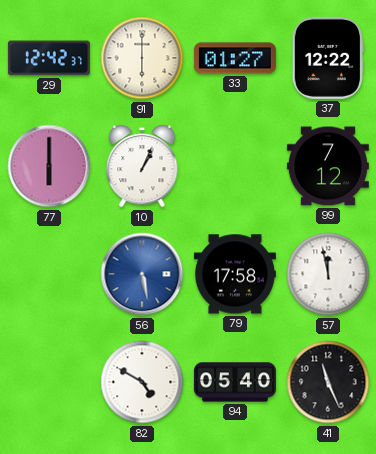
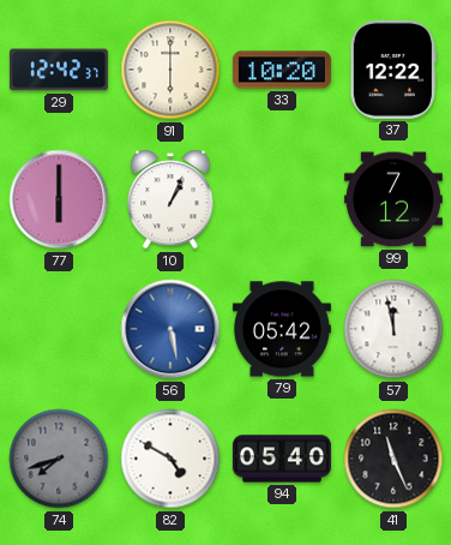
33: 01:27 -> 10:20 (282, 70)
79: 17:58 -> 05:42 (282, 329)
74: none -> 7:42 (59, 459)
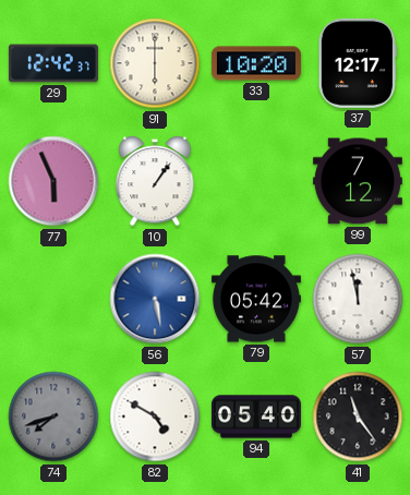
37: 12:22 -> 12:17 (358, 63)
77: 6:00 -> 5:56 (53, 181)
10: 1:04 -> 1:06 (155, 182)
41: 11:26 -> 11:24 (358, 416)
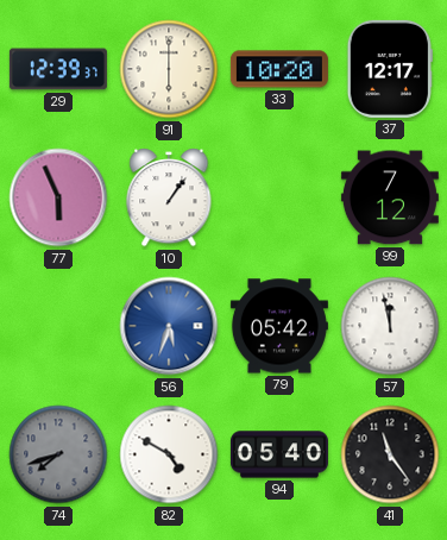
29: 12:42 -> 12:39 (58, 69)
56: 5:28 -> 5:33 (169, 326)
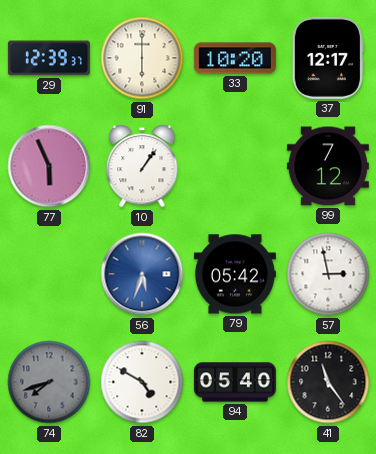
57: 11:58 -> 2:58 (328, 274)
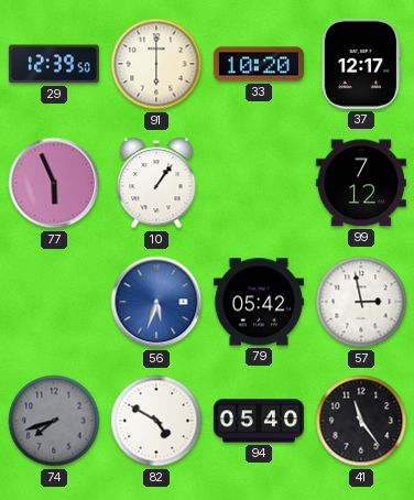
29: 12:39:37 -> 12:39:50 (54, 64)
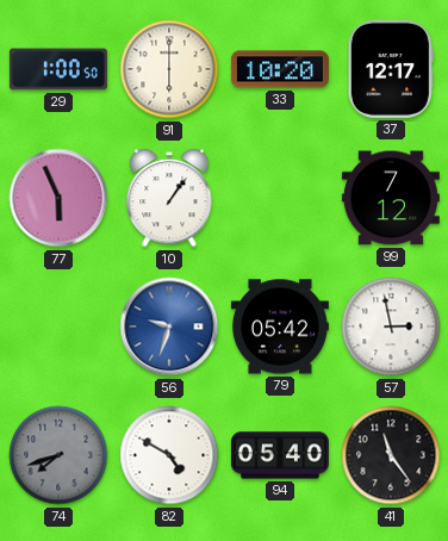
29: 12:39 -> 1:00 (58, 69)
56: 5:33 -> 9:33 (169, 327)
